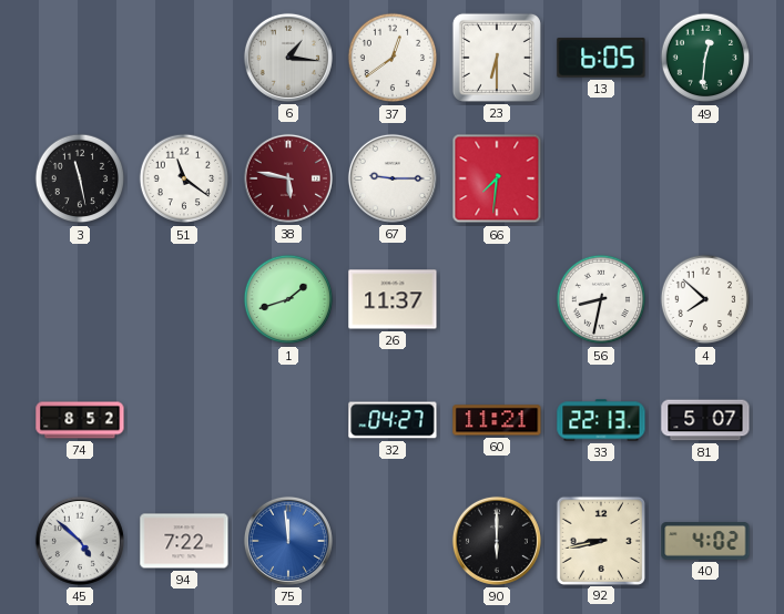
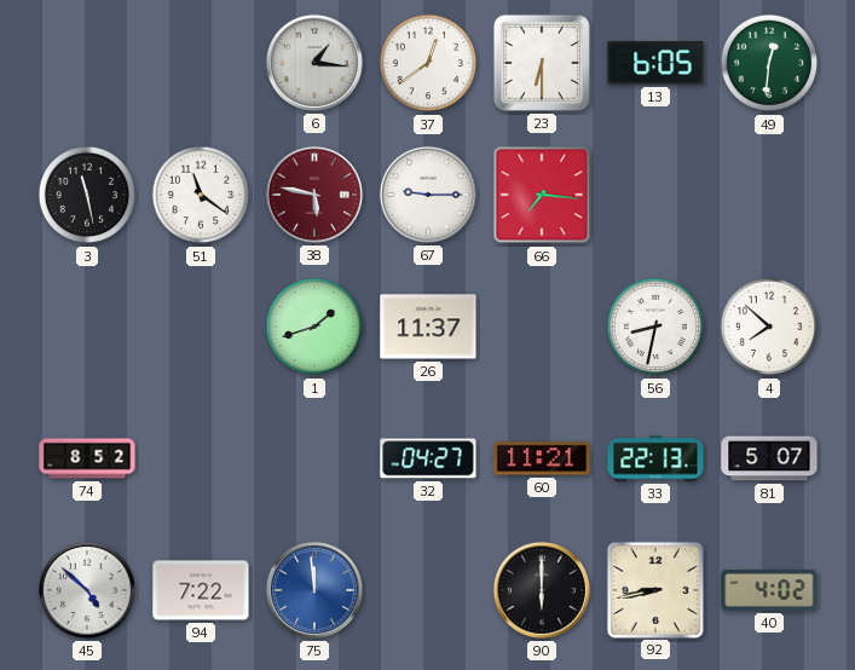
66: 7:31 -> 7:16 (542, 195)
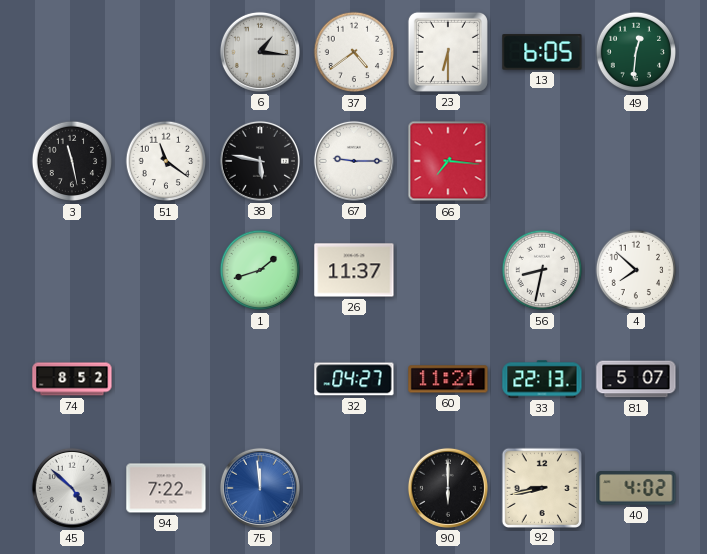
37: 12:39 -> 4:39 (354, 52)
38 dial: burgundy -> black (260, 161)
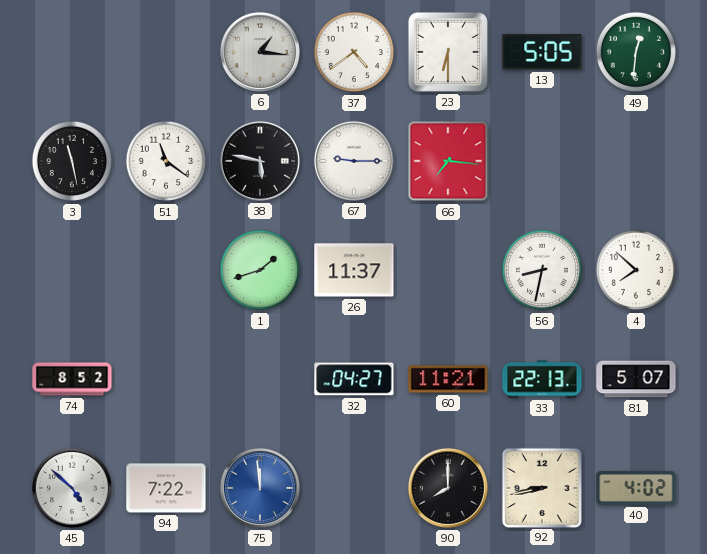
13: 6:05 -> 5:05 (542, 52)
90: 6:00 -> 8:00 (448, 488)
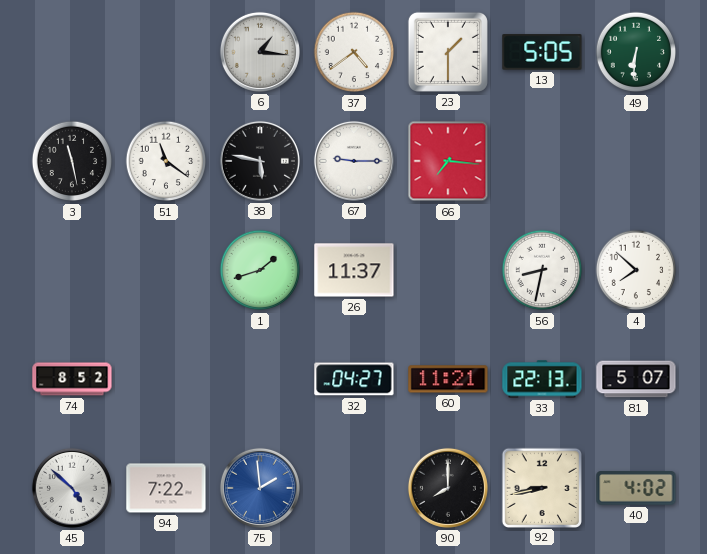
23: 6:30 -> 1:30 (448, 52)
49: 12:31 -> 6:31 (636, 52)
75: 11:59 -> 1:59 (260, 488)
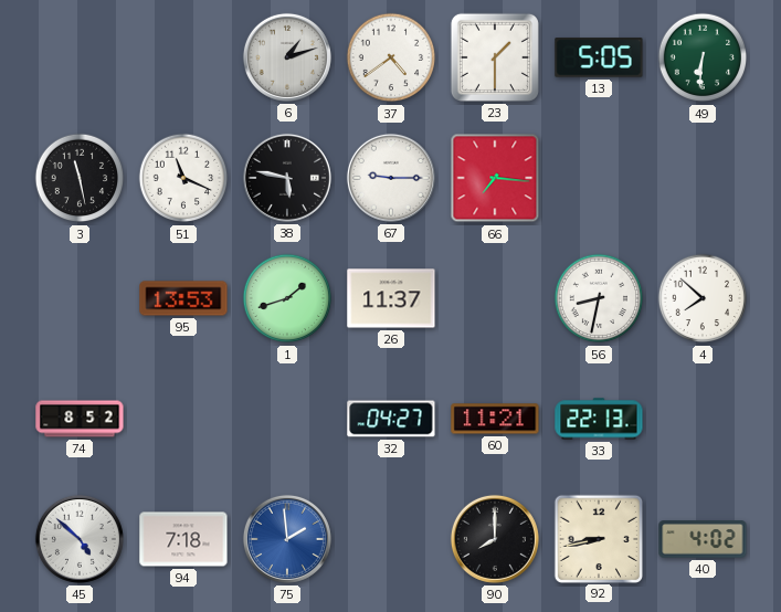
6: 1:16 -> 1:12 (287, 57)
51: 11:21 -> 11:19 (183, 178)
95: none -> 13:53 (183, 298)
81: 5:07 -> none (636, 379)
94: 7:22 -> 7:18 (183, 539)
